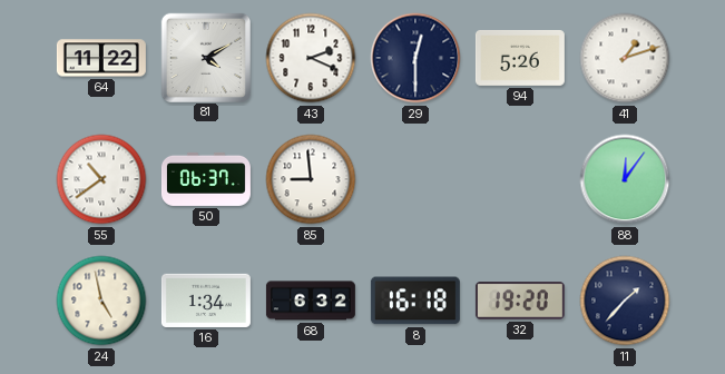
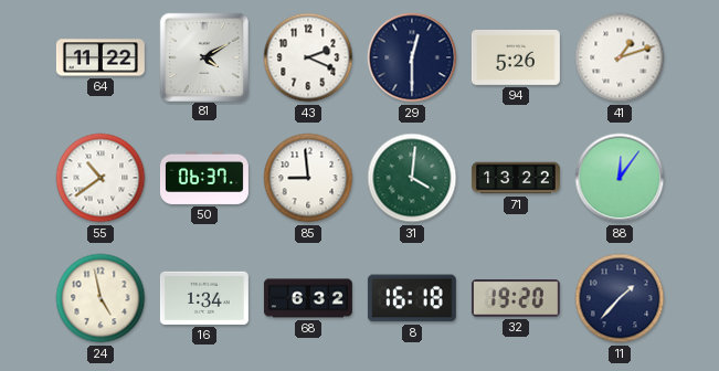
31: none -> 4:01 (412, 178)
71: none -> 13:22 (516, 178)
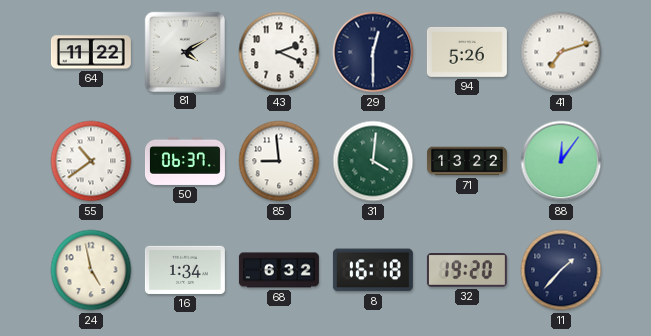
41: 1:12 -> 7:12 (561, 52)
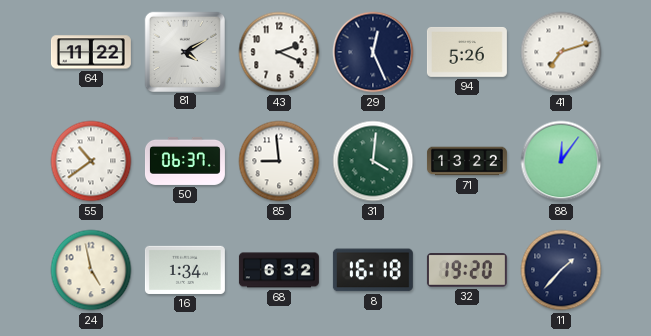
29: 12:30 -> 12:26 (373, 52)
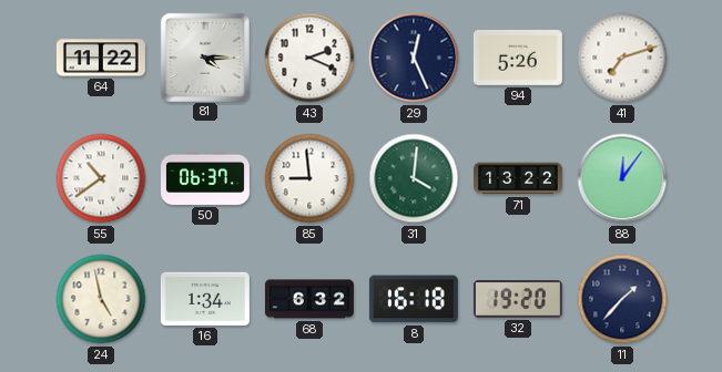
81: 4:10 -> 4:15 (204, 56)
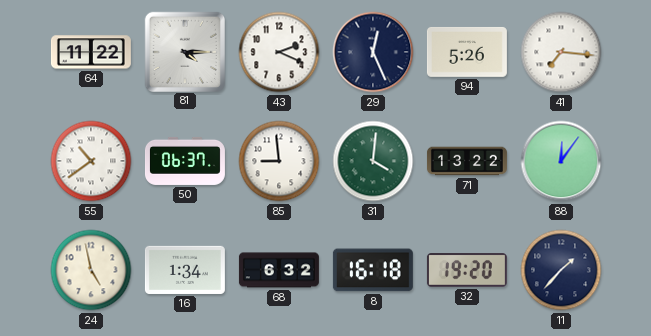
41: 7:12 -> 7:16 (561, 52)
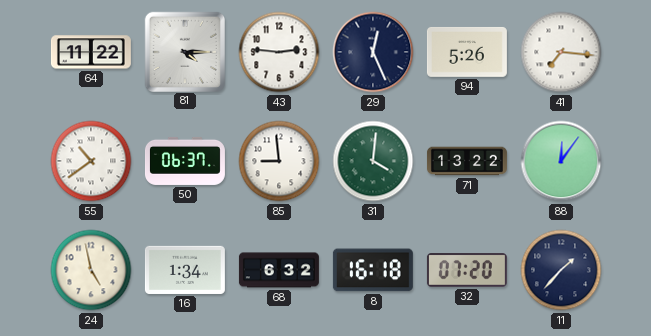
43: 2:19 -> 2:46 (279, 52)
32: 19:20 -> 07:20 (467, 271)
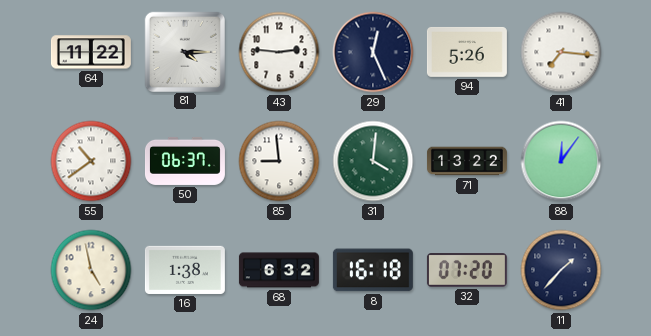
16: 1:34 -> 1:38 (185, 270)
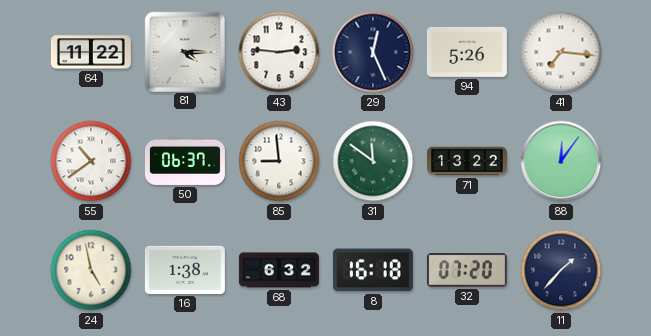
31: 4:01 -> 11:51 (373, 161)
